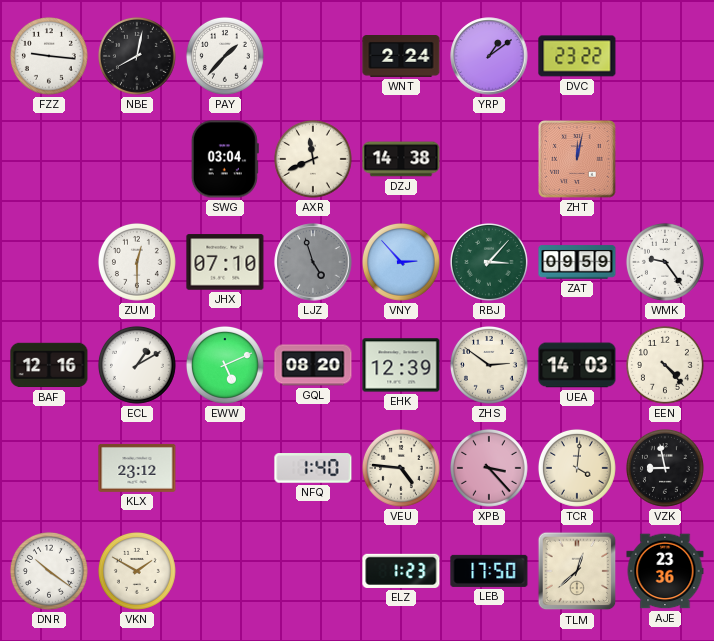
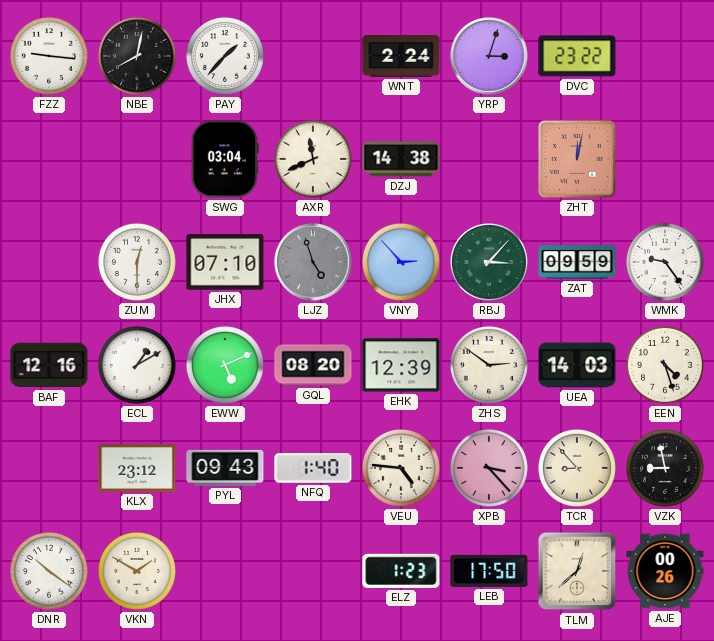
YRP: 1:09 -> 3:03 (489, 56)
EEN: 4:23 -> 4:27 (665, 365)
PYL: none -> 09:43 (225, 468)
TCR: 4:01 -> 8:53 (577, 468)
AJE: 23:36 -> 00:26 (665, 571)
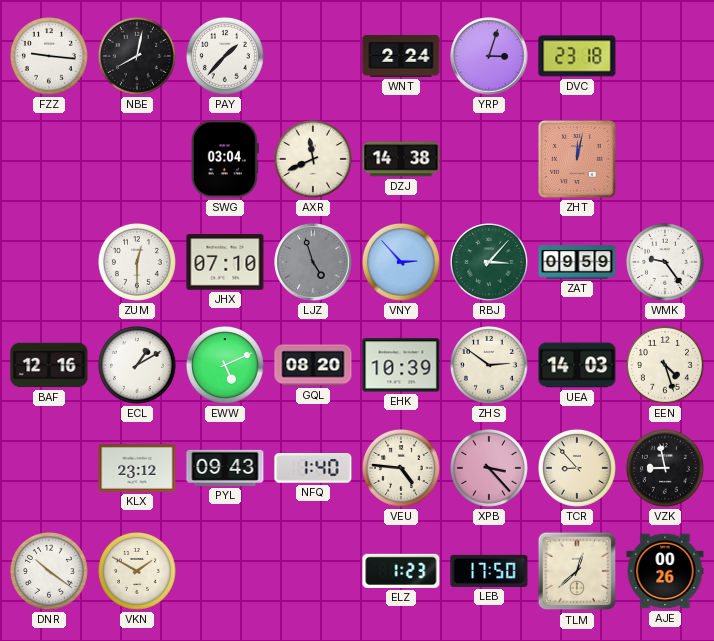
DVC: 23:22 -> 23:18 (577, 56)
EHK: 12:39 -> 10:39 (401, 365)
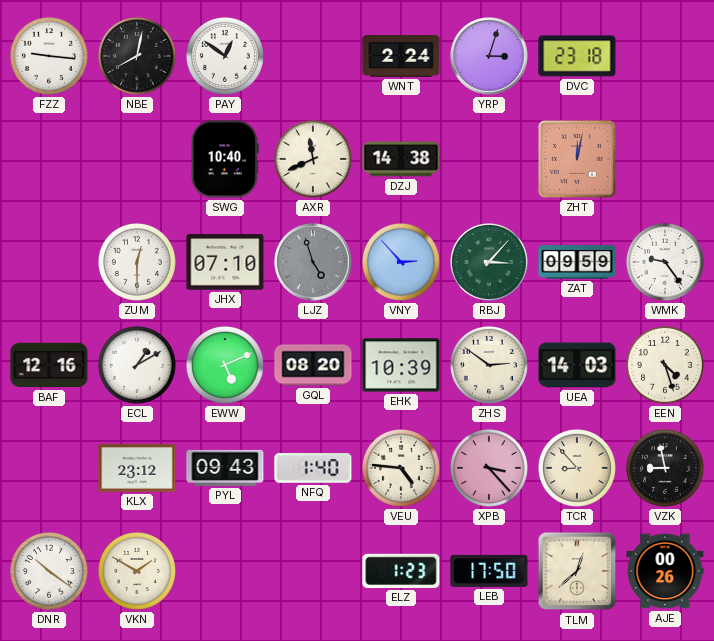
PAY: 1:37 -> 12:51 (225, 56)
SWG: 03:04 -> 10:40 (225, 159)
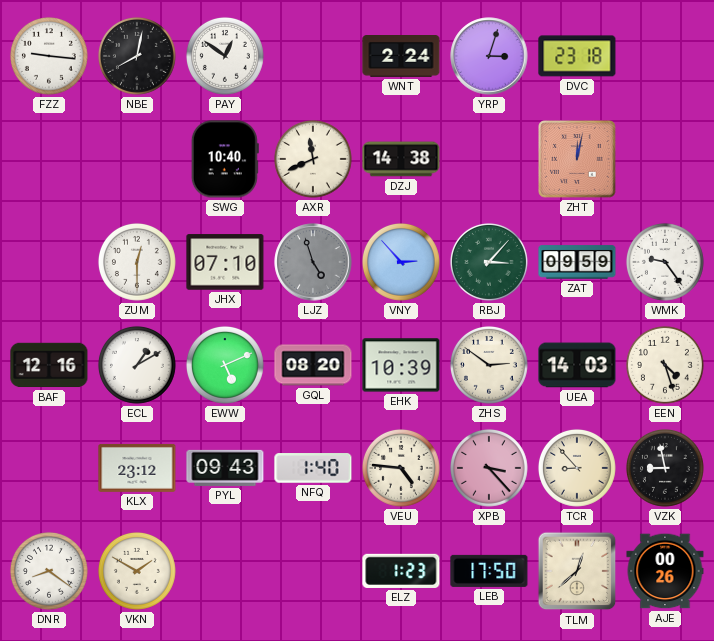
DNR: 10:21 -> 8:21 (49, 571)
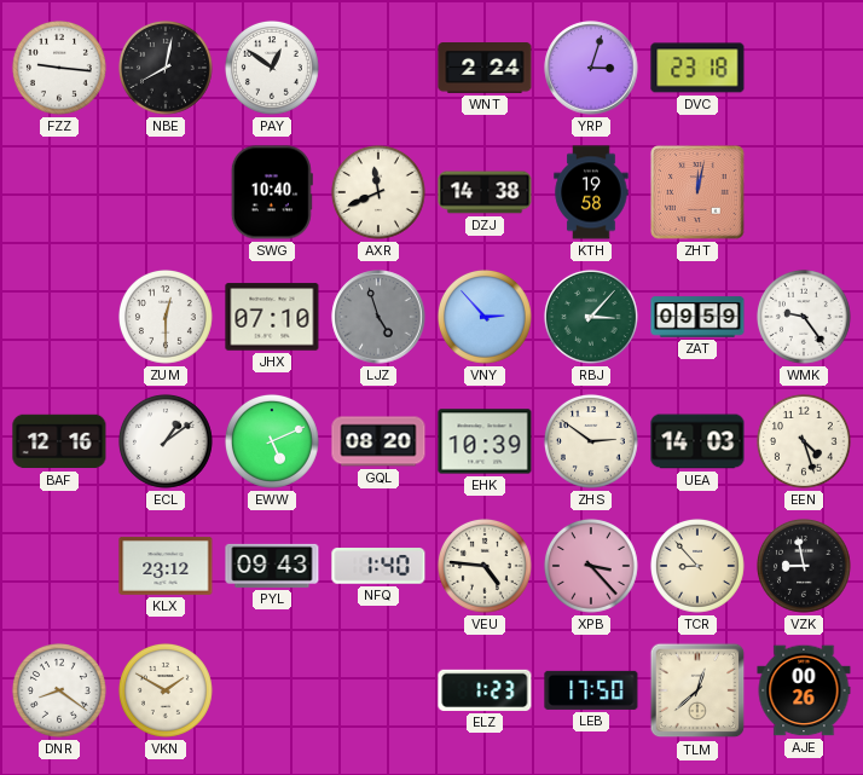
KTH: none -> 19:58 (591, 192)
ECL: 1:10 -> 1:09 (166, 441)
